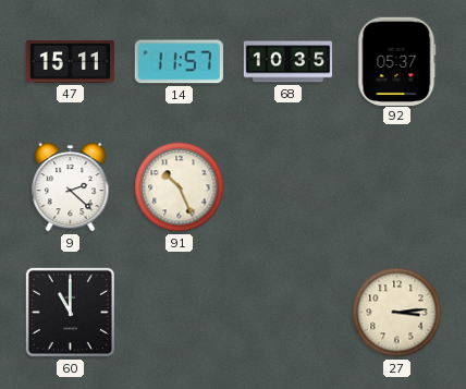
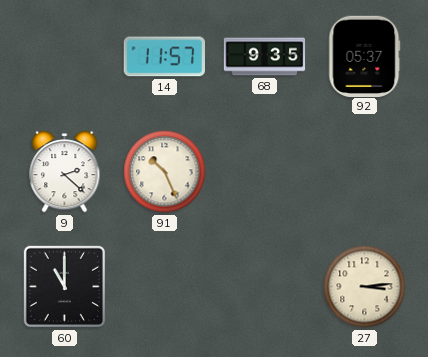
47: 15:11 -> none (71, 62)
68: 10:35 -> 9:35 (265, 57)
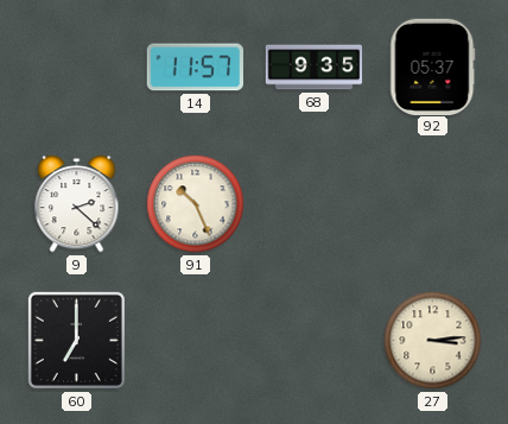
60: 11:00 -> 7:00 (76, 340)
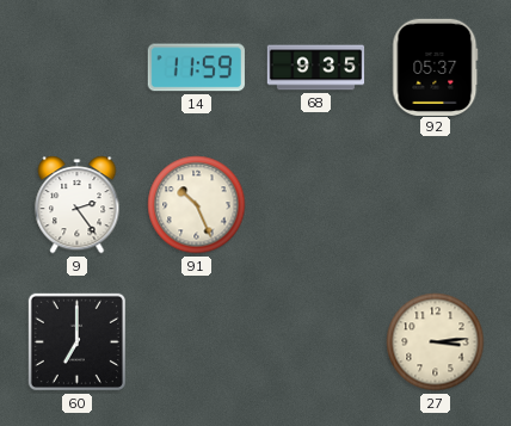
14: 11:57 -> 11:59 (196, 68)
9: 2:22 -> 2:24 (78, 205)
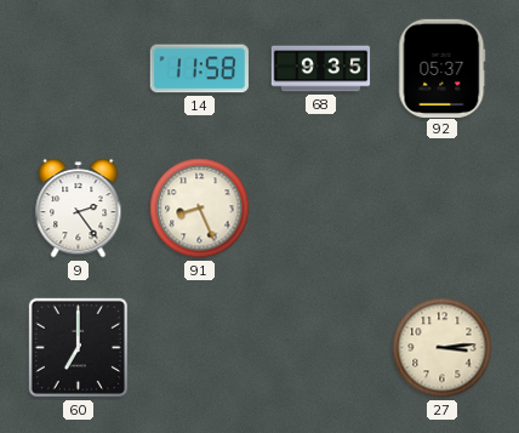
14: 11:59 -> 11:58 (199, 69)
91: 10:26 -> 8:26 (200, 209)
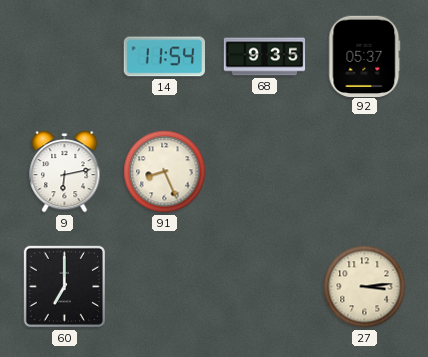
14: 11:58 -> 11:54 (164, 57)
9: 2:24 -> 6:13 (65, 172)
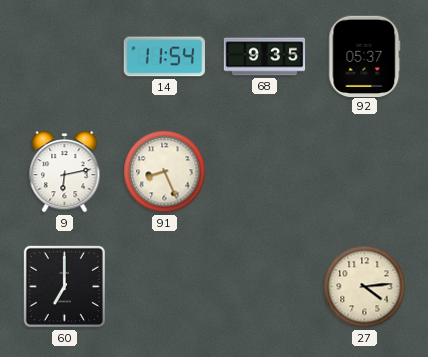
27: 3:14 -> 4:14 (365, 287)
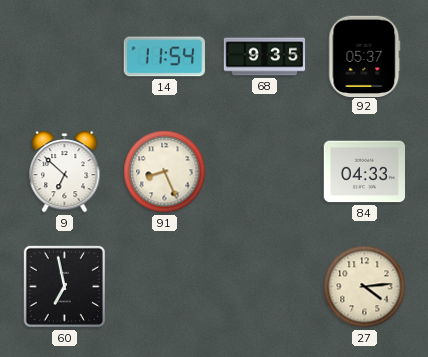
9: 6:13 -> 6:52 (65, 172)
84: none -> 04:33 (365, 172)
60: 7:00 -> 6:58 (64, 286)
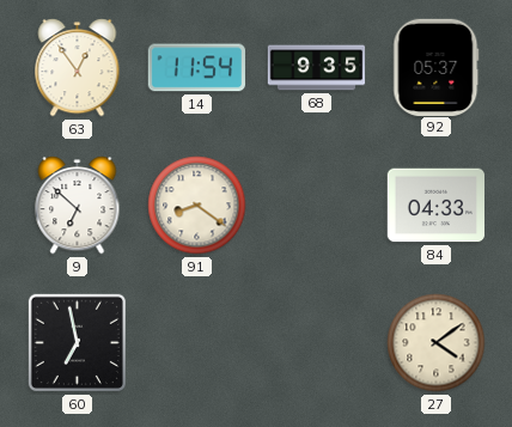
63: none -> 12:54 (78, 68)
91: 8:26 -> 8:21 (197, 206)
27: 4:14 -> 4:09 (437, 343)
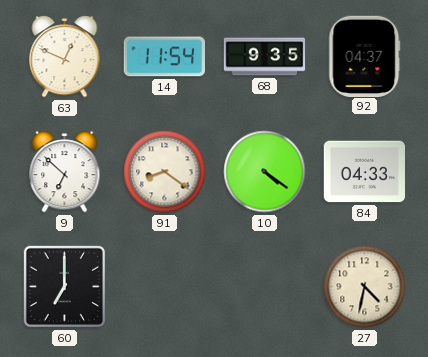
63: 12:54 -> 12:49 (65, 57)
92: 05:37 -> 04:37 (365, 56)
10: none -> 4:21 (265, 172)
60: 6:58 -> 7:00 (64, 286)
27: 4:09 -> 4:32 (365, 287)
